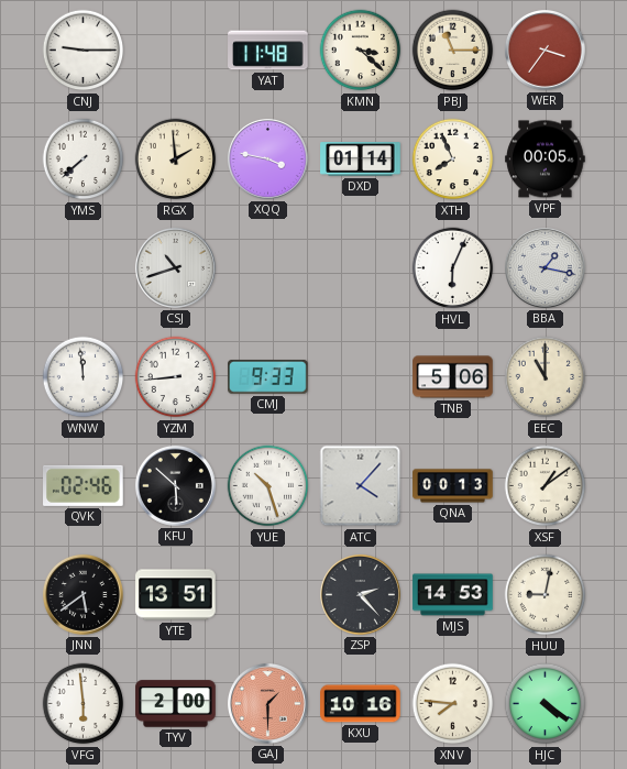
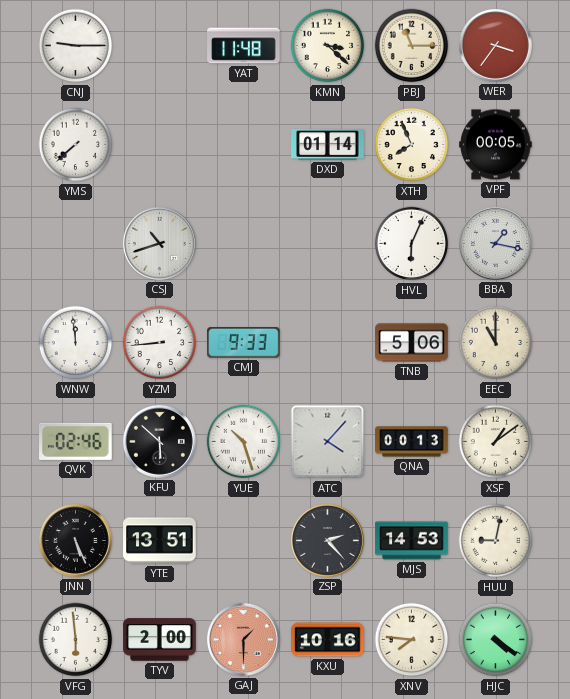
RGX: 1:59 -> none (176, 160)
XQQ: 3:47 -> none (267, 158)
JNN: 5:39 -> 5:26 (75, 540)
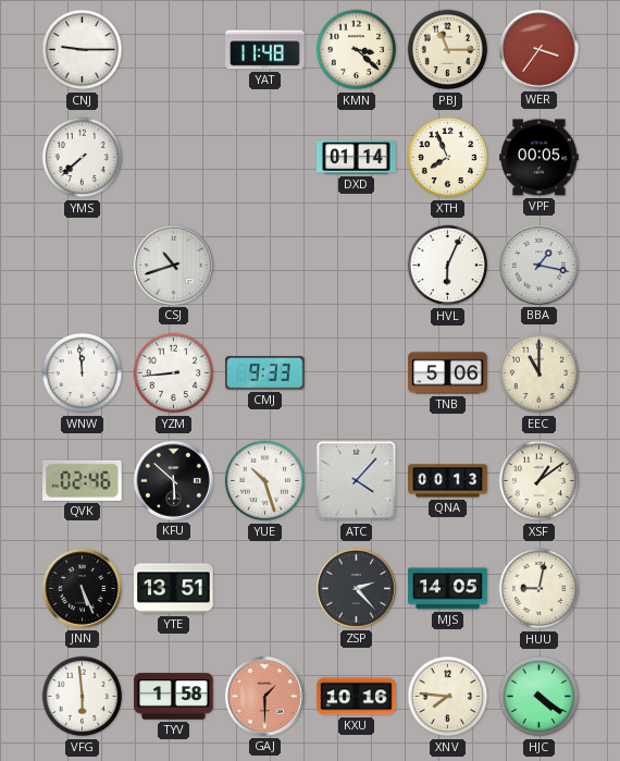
MJS: 14:53 -> 14:05 (448, 589)
TYV: 2:00 -> 1:58 (174, 697)
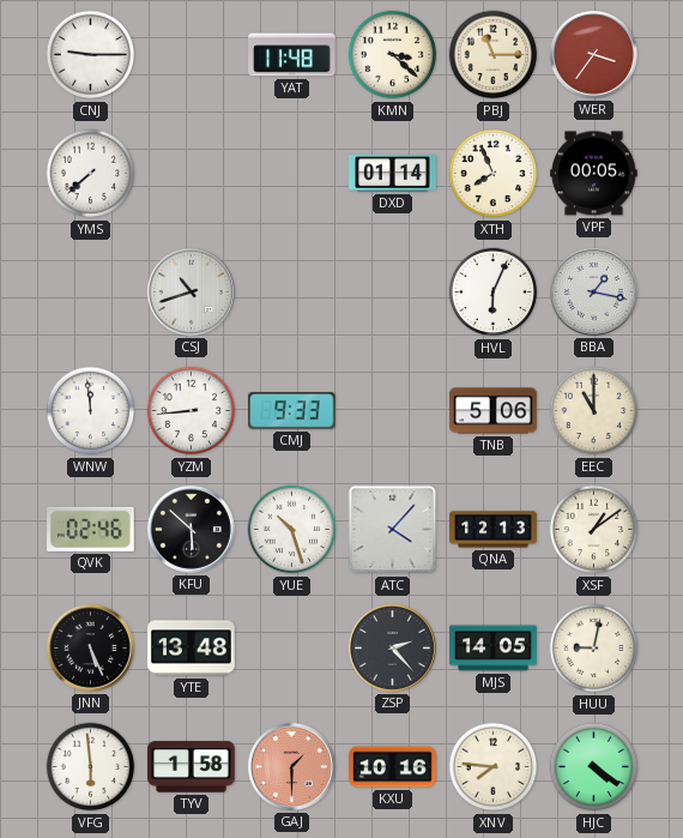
QNA: 00:13 -> 12:13 (494, 530)
YTE: 13:51 -> 13:48 (192, 649)
